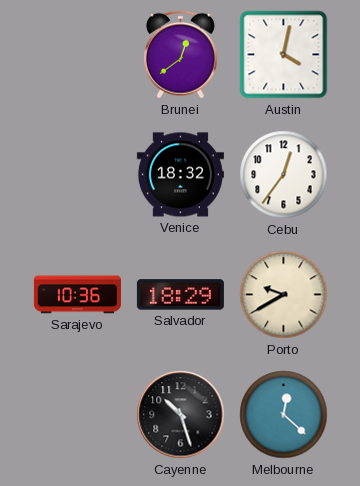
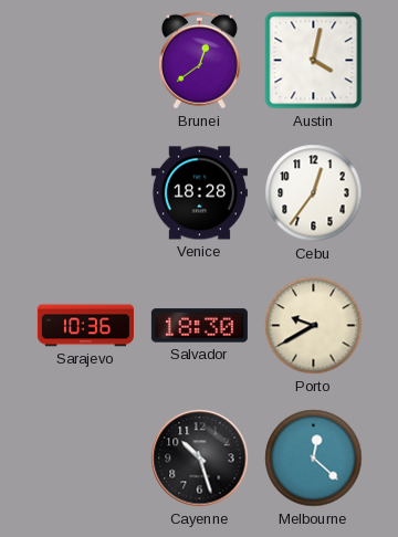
Venice: 18:32 -> 18:28 (199, 193)
Salvador: 18:29 -> 18:30 (199, 326)
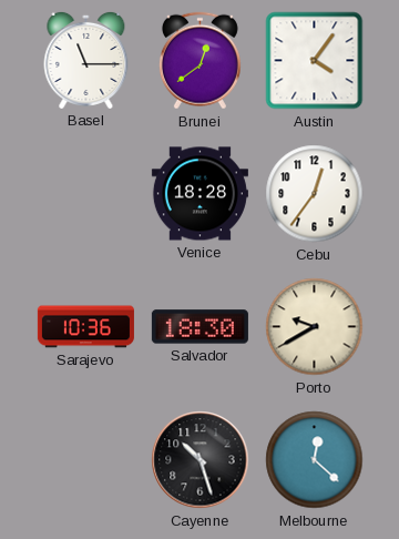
Basel: none -> 11:15 (86, 60)
Austin: 4:02 -> 4:06 (315, 61)
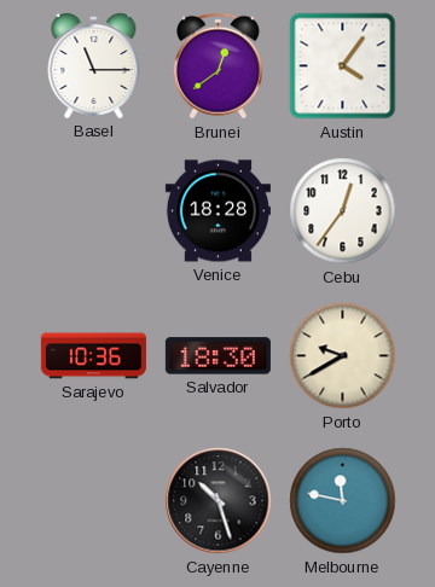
Melbourne: 12:22 -> 11:47 (343, 501)
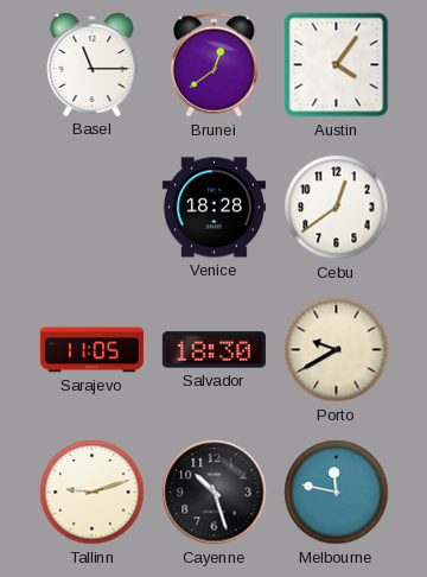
Cebu: 12:36 -> 12:39 (337, 208)
Sarajevo: 10:36 -> 11:05 (91, 350)
Tallinn: none -> 9:12 (93, 493)
